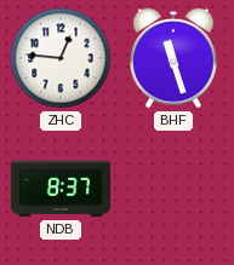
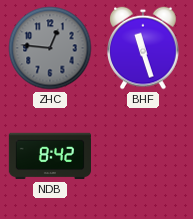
ZHC dial: white -> grey (50, 48)
NDB: 8:37 -> 8:42 (49, 156)
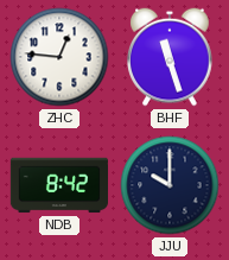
ZHC dial: grey -> white (59, 57)
JJU: none -> 10:00 (170, 185)
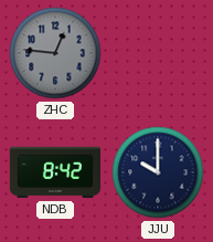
ZHC dial: white -> grey (55, 53)
BHF: 11:27 -> none (170, 57)
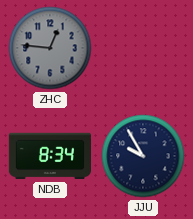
NDB: 8:42 -> 8:34 (49, 156)
JJU: 10:00 -> 9:55 (143, 156)
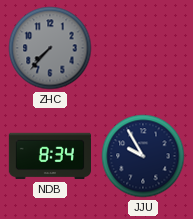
ZHC: 12:46 -> 7:37 (50, 48)
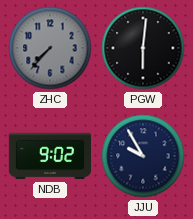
PGW: none -> 6:01 (143, 48)
NDB: 8:34 -> 9:02 (49, 156)
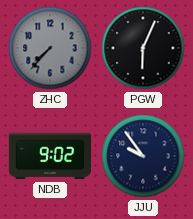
PGW: 6:01 -> 6:04 (143, 48)
JJU: 9:55 -> 9:54 (143, 156)
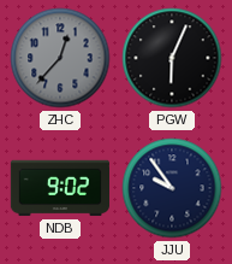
ZHC: 7:37 -> 12:37 (60, 58)
